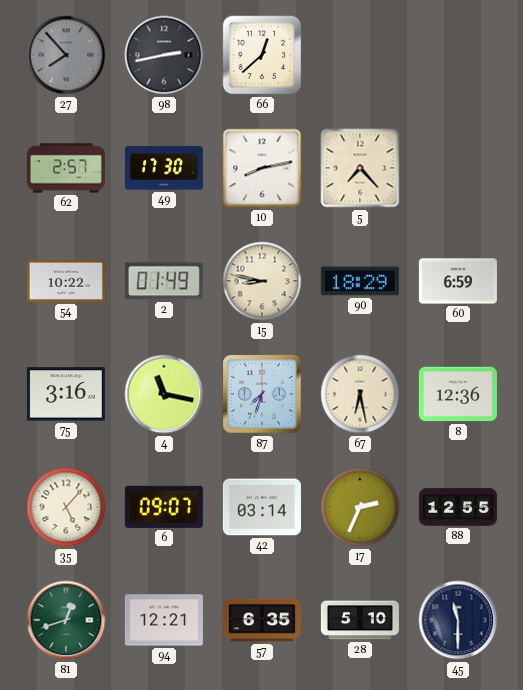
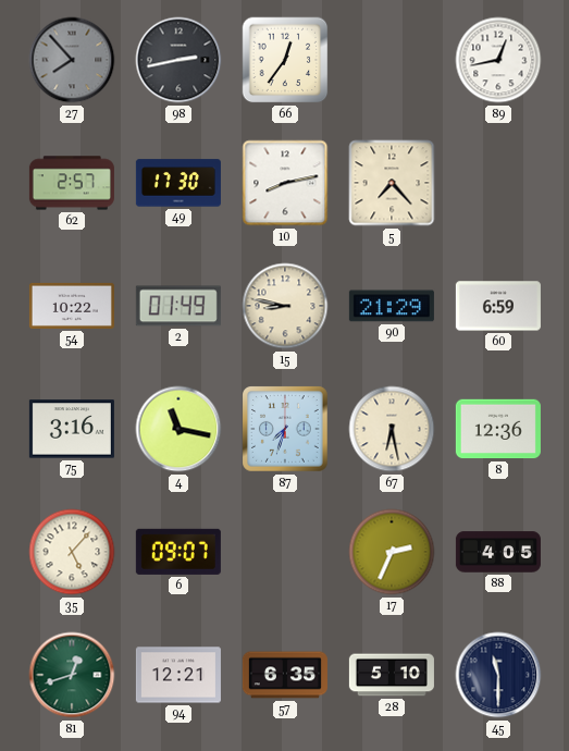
66: 12:38 -> 12:36 (285, 60)
89: none -> 12:43 (498, 60)
90: 18:29 -> 21:29 (392, 306)
42: 03:14 -> none (262, 507)
88: 12:55 -> 4:05 (498, 552)
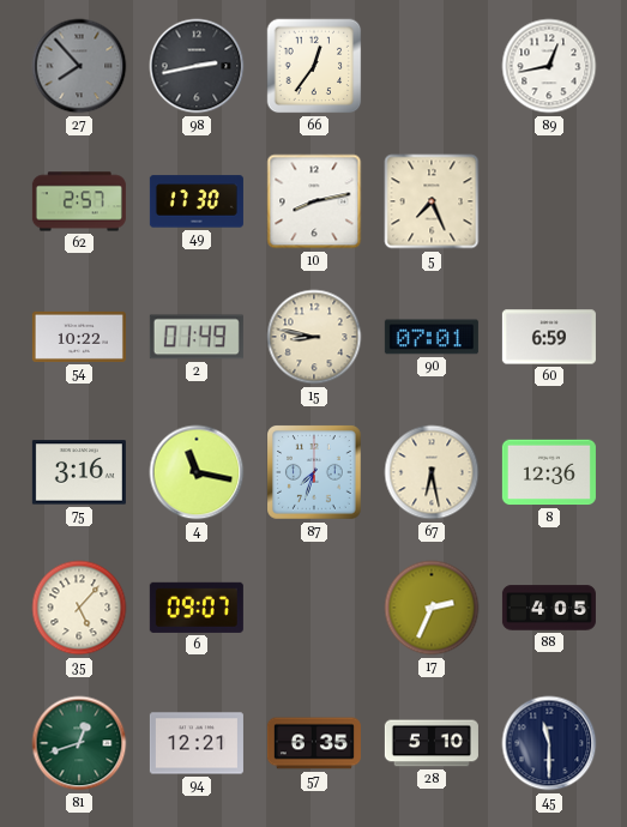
5: 7:23 -> 7:26 (432, 201)
90: 21:29 -> 07:01 (432, 337)
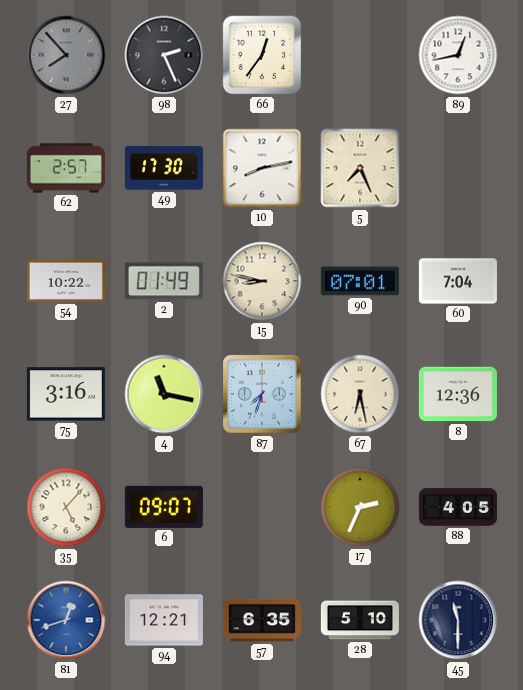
98: 2:43 -> 2:26 (164, 55)
60: 6:59 -> 7:04 (458, 281)
81 dial: green -> blue (66, 620)
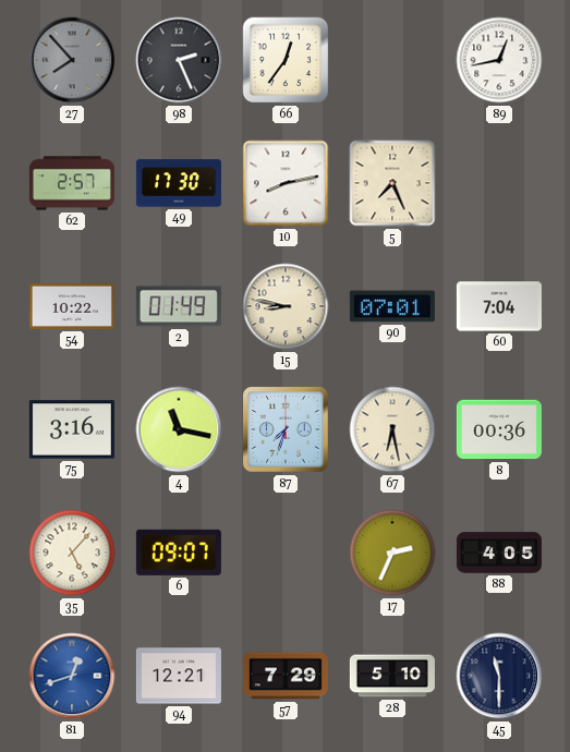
8: 12:36 -> 00:36 (499, 429)
57: 6:35 -> 7:29 (286, 676)
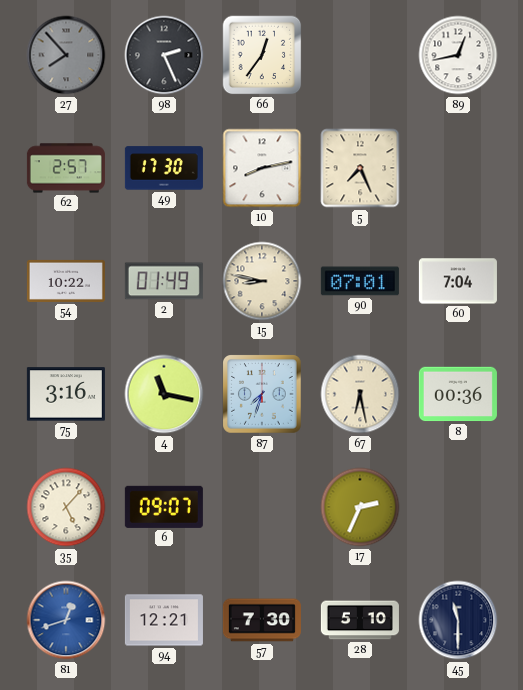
88: 4:05 -> none (499, 553)
57: 7:29 -> 7:30 (262, 620)
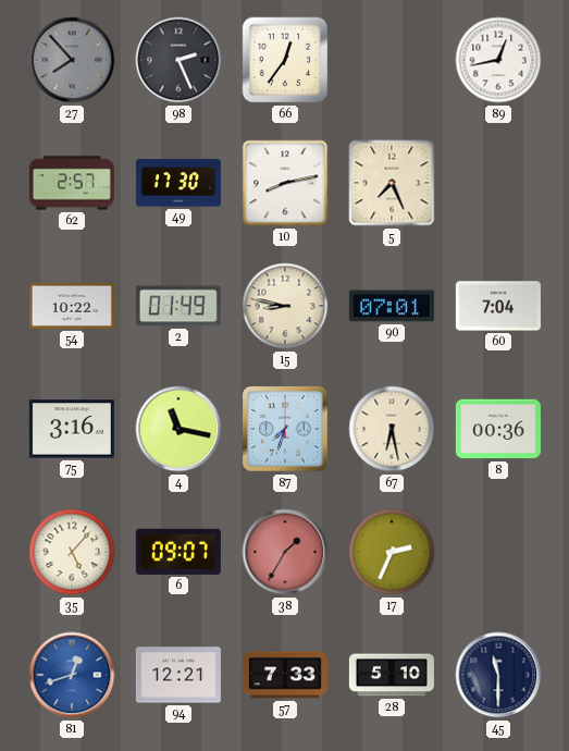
38: none -> 1:35 (285, 552)
57: 7:30 -> 7:33 (285, 675)
